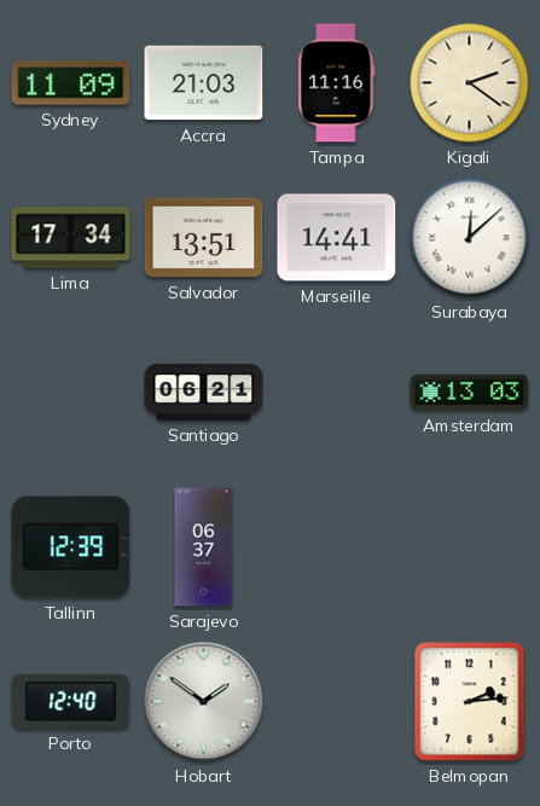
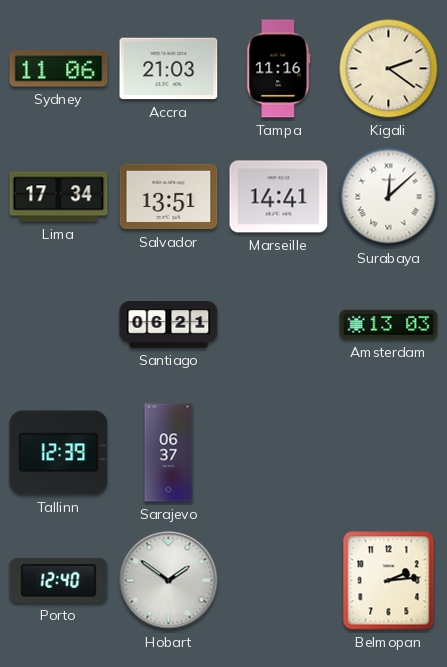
Sydney: 11:09 -> 11:06 (59, 69)
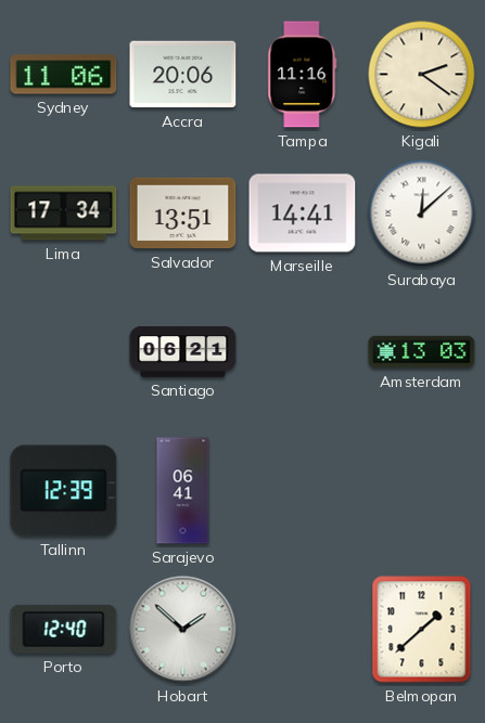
Accra: 21:03 -> 20:06 (183, 75)
Sarajevo: 06:37 -> 06:41 (183, 491)
Hobart: 1:51 -> 1:52 (183, 630)
Belmopan: 2:14 -> 1:38 (422, 630)
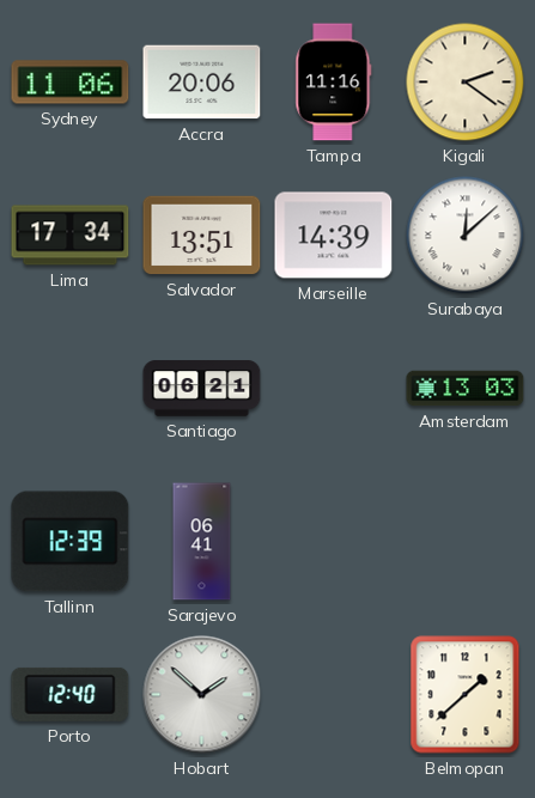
Marseille: 14:41 -> 14:39 (334, 236)
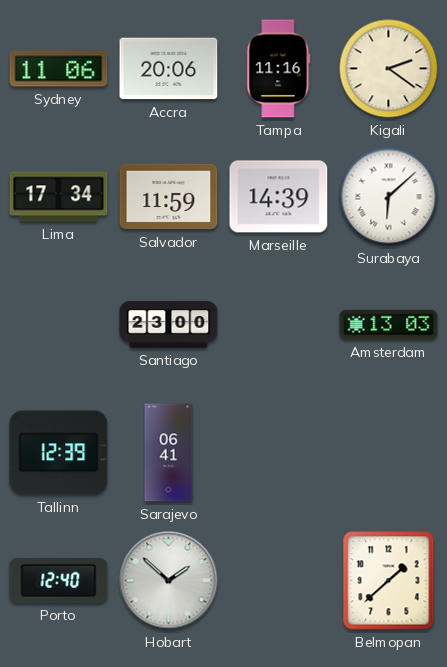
Salvador: 13:51 -> 11:59 (169, 197)
Surabaya: 12:08 -> 6:08 (389, 197)
Santiago: 06:21 -> 23:00 (169, 325)
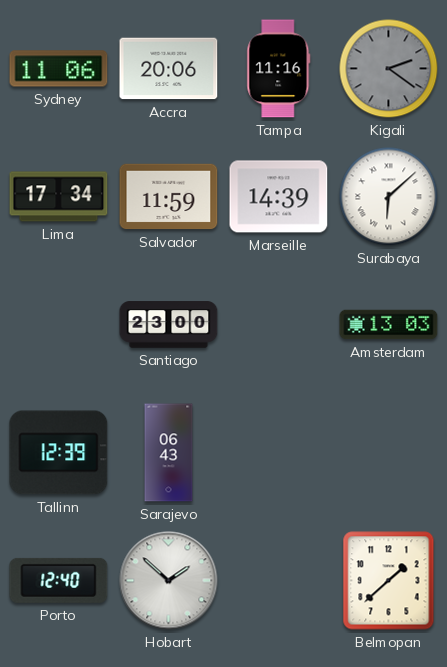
Kigali dial: cream -> grey (389, 69)
Sarajevo: 06:41 -> 06:43 (169, 453)
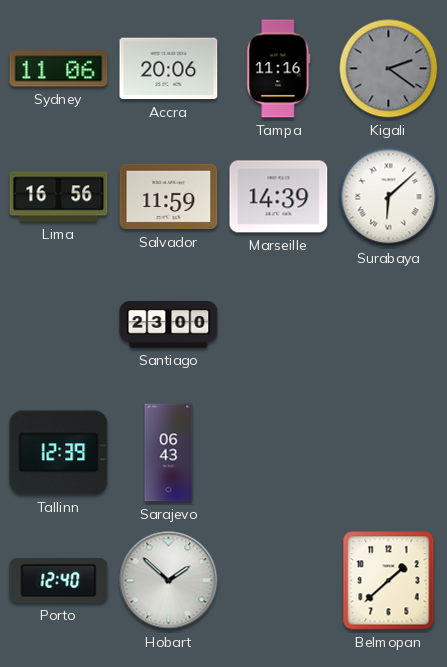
Lima: 17:34 -> 16:56 (59, 197)
Amsterdam: 13:03 -> none (389, 325)
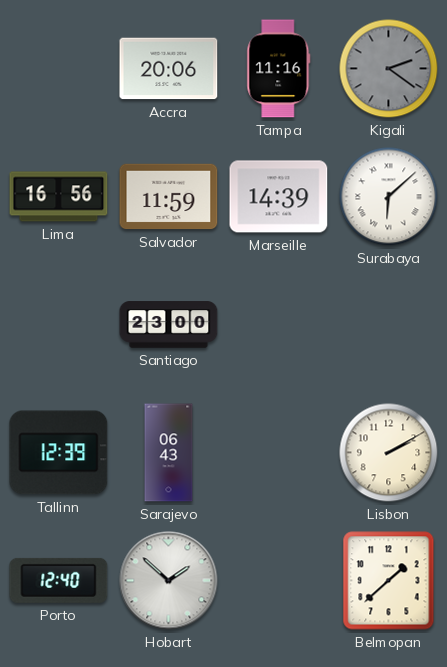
Sydney: 11:06 -> none (59, 69)
Lisbon: none -> 2:10 (389, 453)
